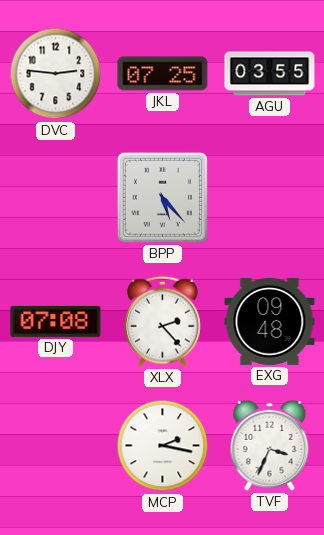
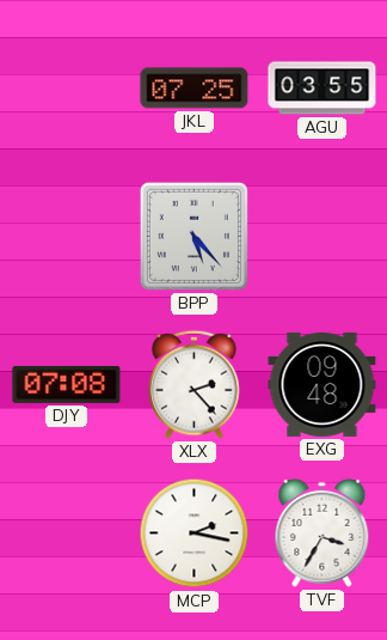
DVC: 2:46 -> none (56, 74)
TVF: 3:34 -> 3:35 (322, 532)
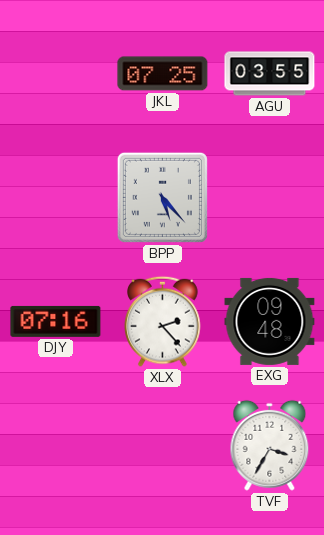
DJY: 07:08 -> 07:16 (56, 321)
MCP: 2:17 -> none (195, 534)
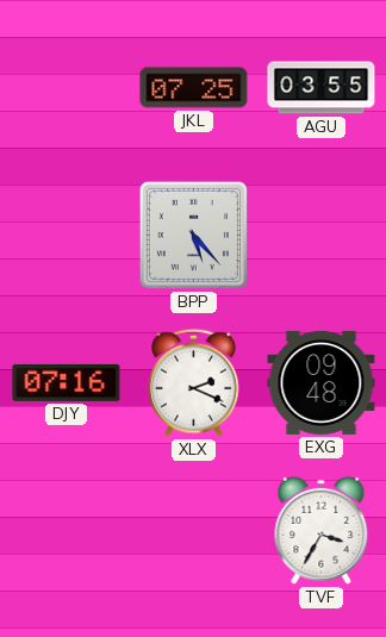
XLX: 2:23 -> 2:19 (194, 382)
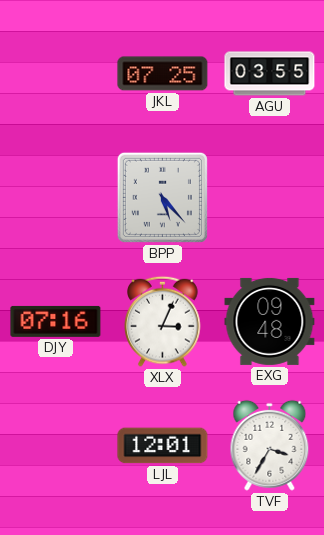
XLX: 2:19 -> 3:04 (163, 321)
LJL: none -> 12:01 (163, 446)
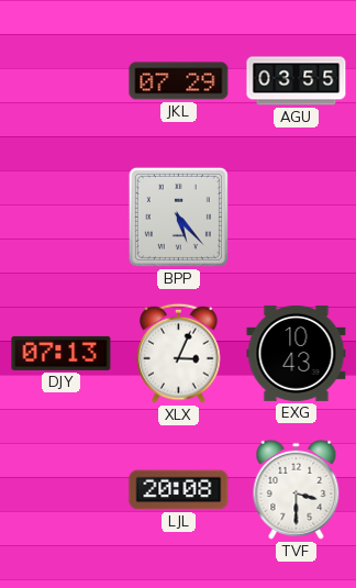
JKL: 07:25 -> 07:29 (179, 81)
DJY: 07:16 -> 07:13 (62, 353)
EXG: 09:48 -> 10:43 (297, 353)
LJL: 12:01 -> 20:08 (179, 490)
TVF: 3:35 -> 3:30 (297, 489)
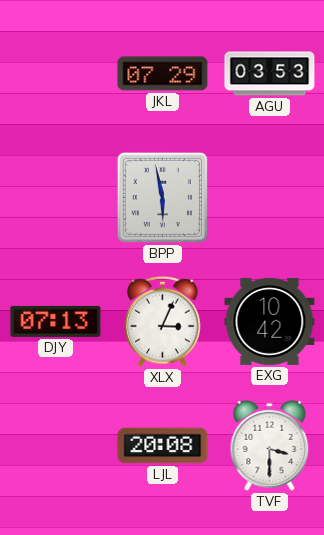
AGU: 03:55 -> 03:53 (270, 74)
BPP: 5:23 -> 5:58 (162, 197)
EXG: 10:43 -> 10:42 (270, 321)
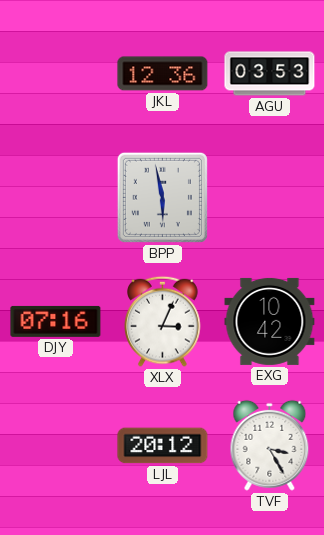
JKL: 07:29 -> 12:36 (163, 74)
DJY: 07:13 -> 07:16 (56, 321)
LJL: 20:08 -> 20:12 (163, 446)
TVF: 3:30 -> 3:25 (270, 445)
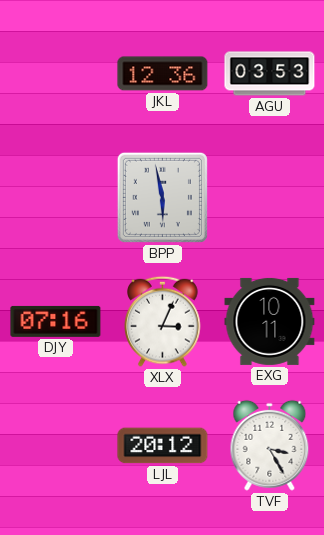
EXG: 10:42 -> 10:11 (270, 321)
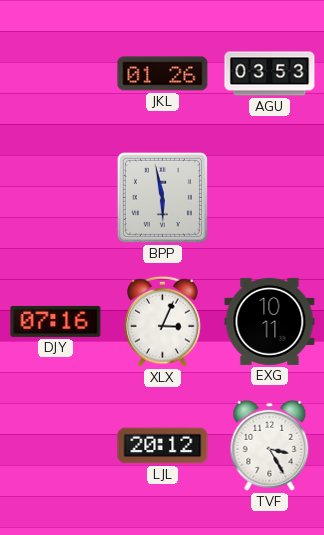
JKL: 12:36 -> 01:26 (163, 74)
